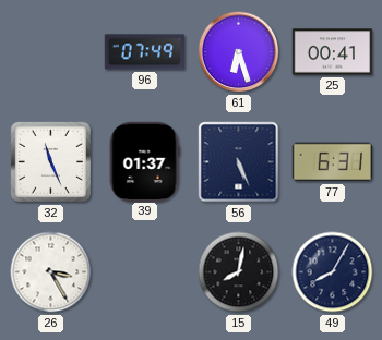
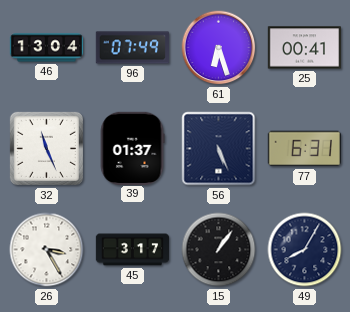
46: none -> 13:04 (47, 48)
45: none -> 3:17 (133, 250)
15: 8:02 -> 1:06 (219, 250)
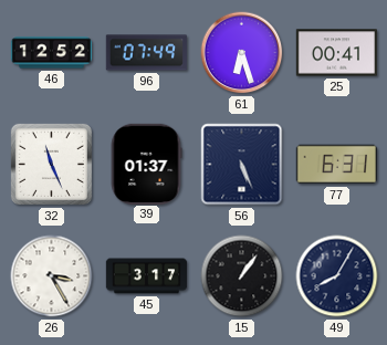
46: 13:04 -> 12:52 (52, 53)
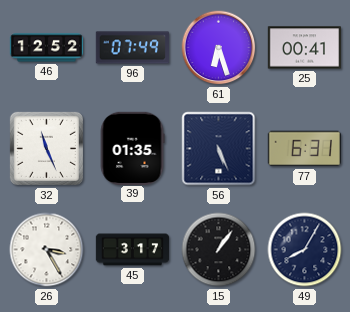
39: 01:37 -> 01:35 (132, 148)
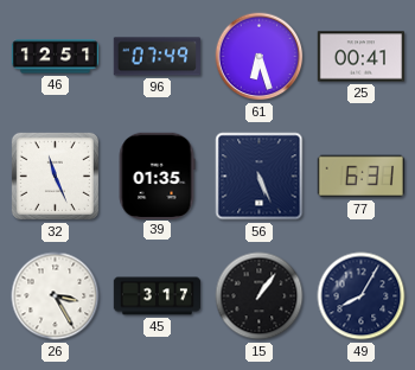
46: 12:52 -> 12:51 (56, 57)
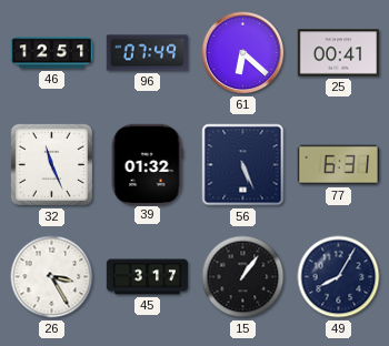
61: 6:27 -> 6:22 (243, 53)
39: 01:35 -> 01:32 (147, 164)
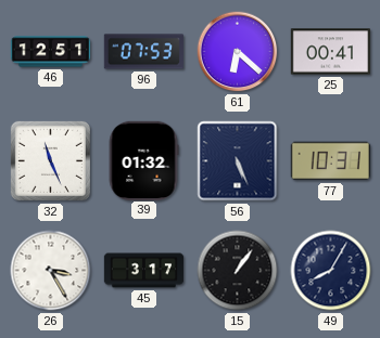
96: 07:49 -> 07:53 (143, 52)
77: 6:31 -> 10:31 (330, 161)
